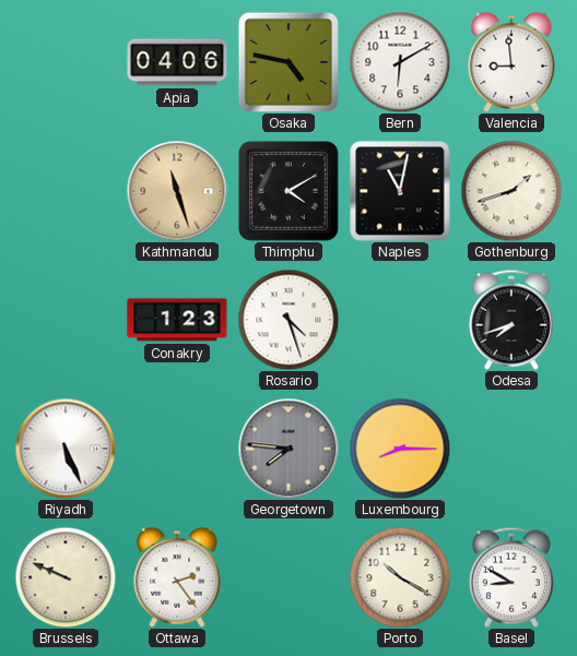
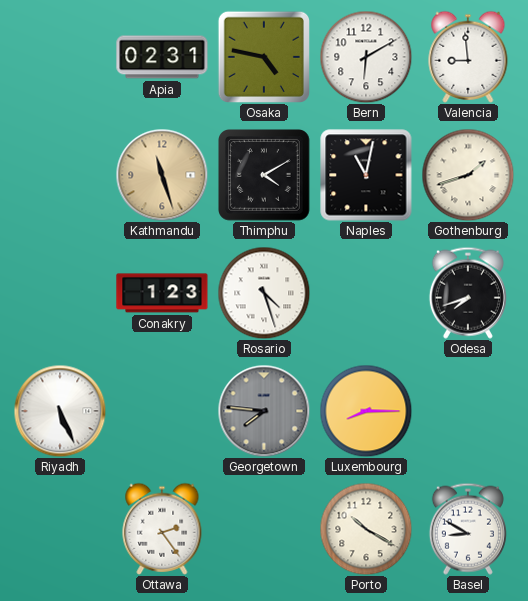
Apia: 04:06 -> 02:31 (162, 57)
Brussels: 9:49 -> none (66, 577)
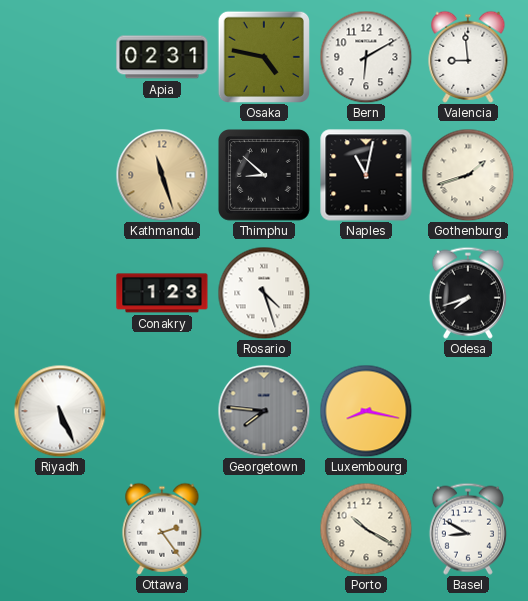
Thimphu: 4:10 -> 8:52 (265, 176)
Luxembourg: 8:15 -> 8:17 (366, 411)
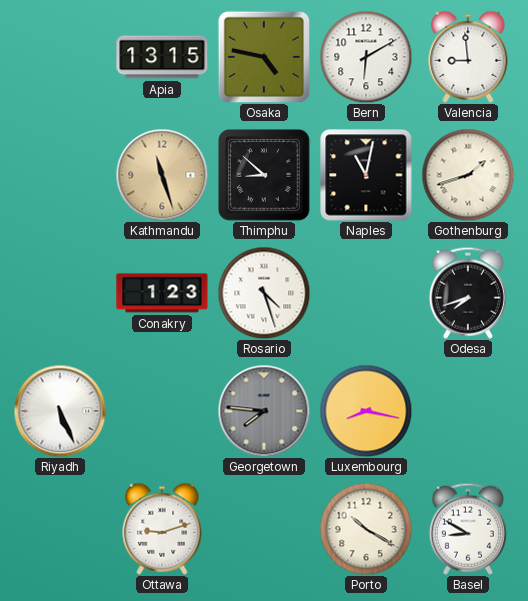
Apia: 02:31 -> 13:15 (162, 57)
Ottawa: 2:24 -> 9:12 (162, 529)
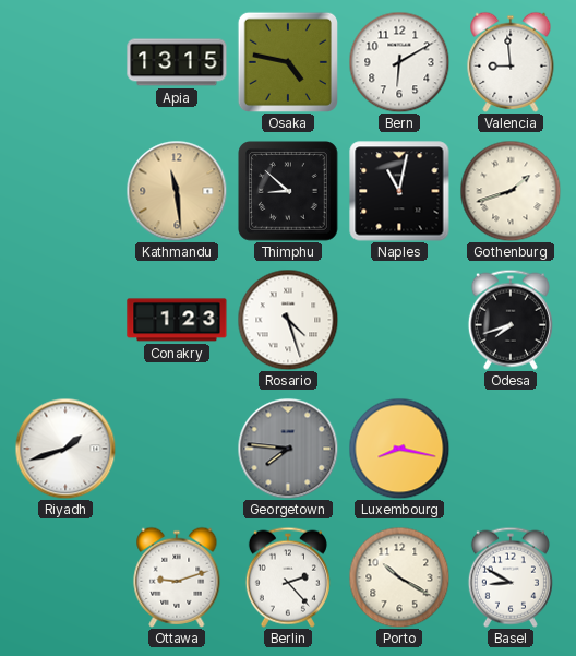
Kathmandu: 11:27 -> 11:29 (177, 191)
Riyadh: 5:26 -> 1:42 (65, 449)
Berlin: none -> 2:23 (288, 577)
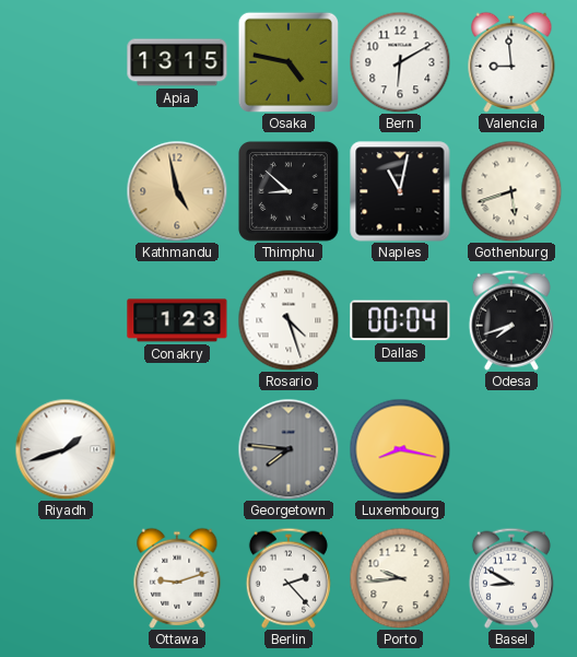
Kathmandu: 11:29 -> 4:58 (177, 191)
Gothenburg: 1:42 -> 5:42 (511, 191)
Dallas: none -> 00:04 (400, 320)
Porto: 10:20 -> 9:44 (400, 578)
